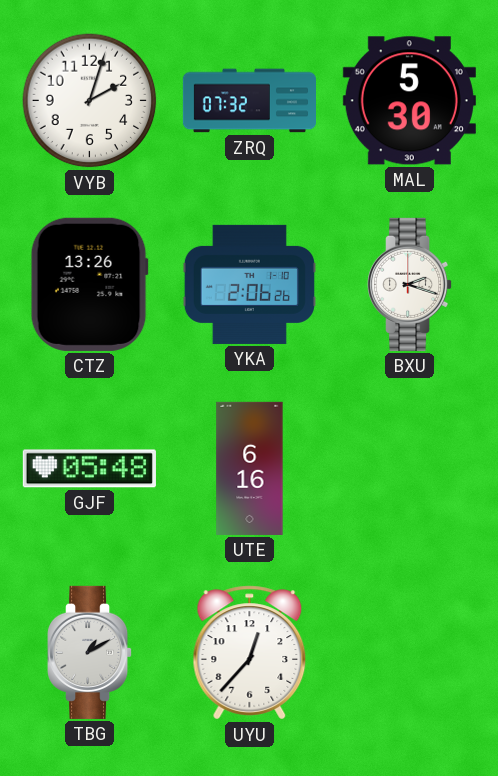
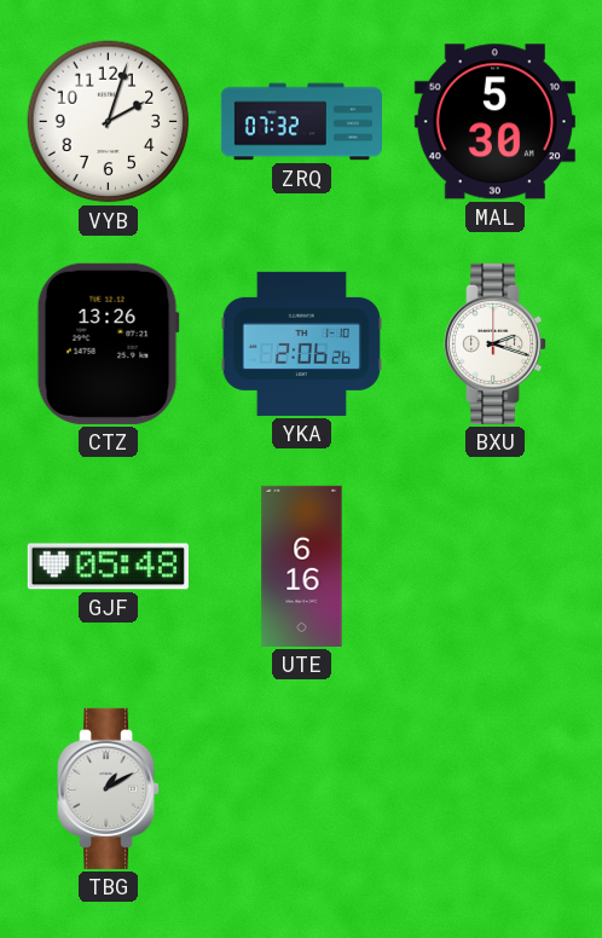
UYU: 12:37 -> none (250, 653)
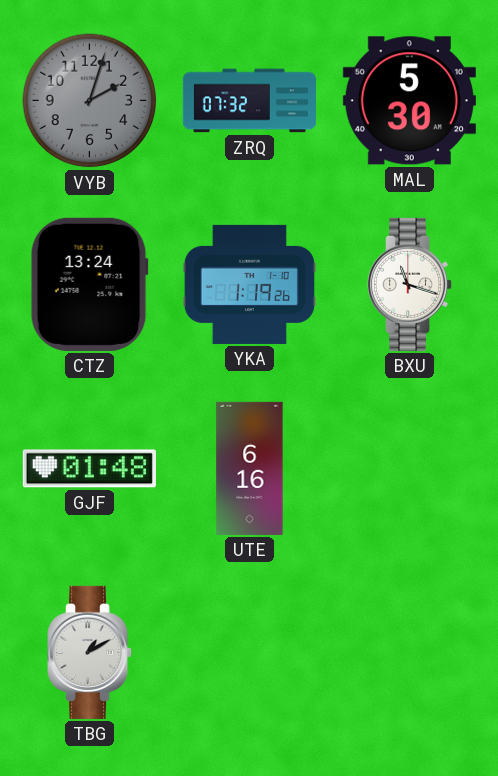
VYB dial: white -> grey (90, 101)
CTZ: 13:26 -> 13:24 (89, 284)
YKA: 2:06 -> 1:19 (249, 284)
BXU: 2:18 -> 11:18 (411, 284)
GJF: 05:48 -> 01:48 (89, 469)
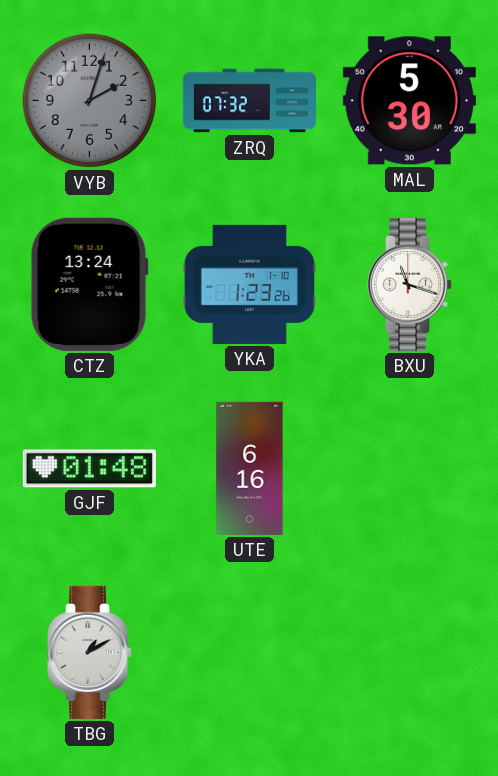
YKA: 1:19 -> 1:23 (249, 284)
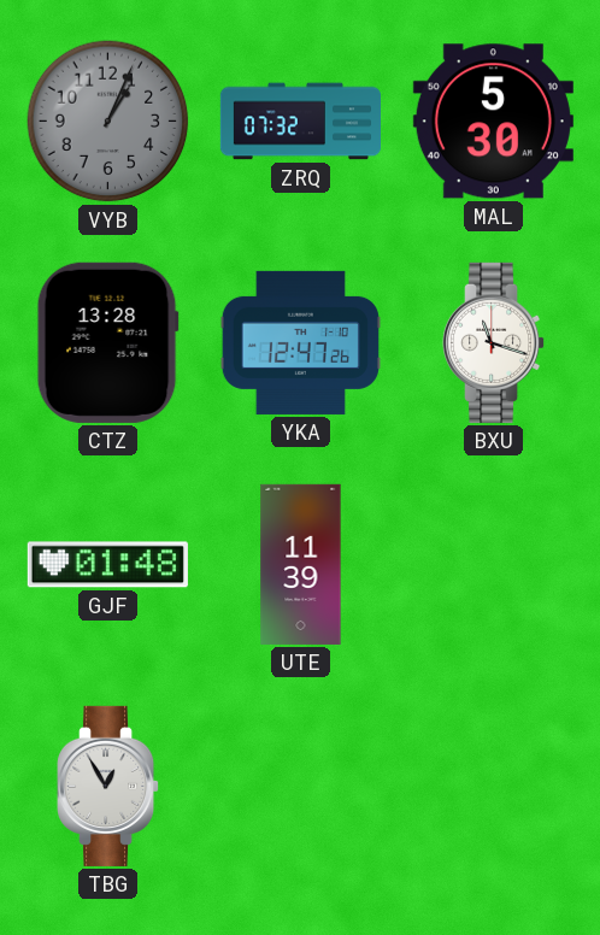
VYB: 2:03 -> 1:04 (108, 122)
CTZ: 13:24 -> 13:28 (107, 342)
YKA: 1:23 -> 12:47 (300, 342)
UTE: 6:16 -> 11:39 (301, 564)
TBG: 1:10 -> 12:55 (110, 786)
